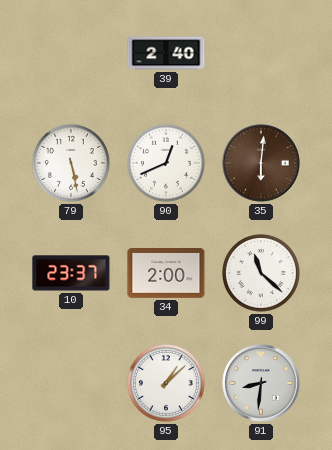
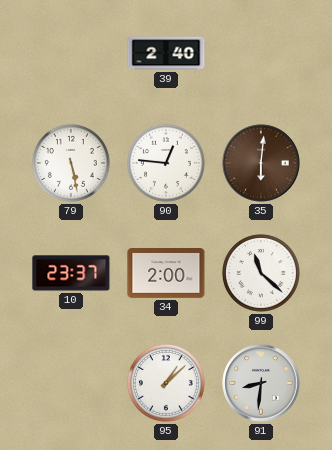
90: 12:41 -> 12:46 (166, 163)
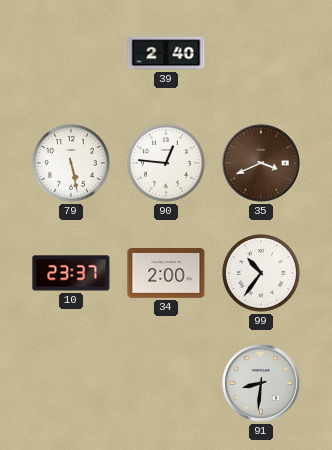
35: 6:01 -> 3:41 (261, 163)
99: 11:22 -> 10:36 (261, 273)
95: 1:08 -> none (166, 383)
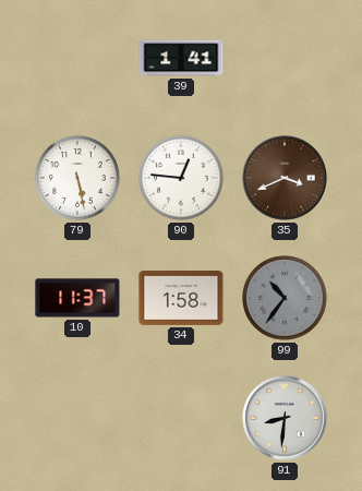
39: 2:40 -> 1:41 (181, 58)
10: 23:37 -> 11:37 (77, 298)
34: 2:00 -> 1:58 (181, 299)
99 dial: white -> grey (285, 298)
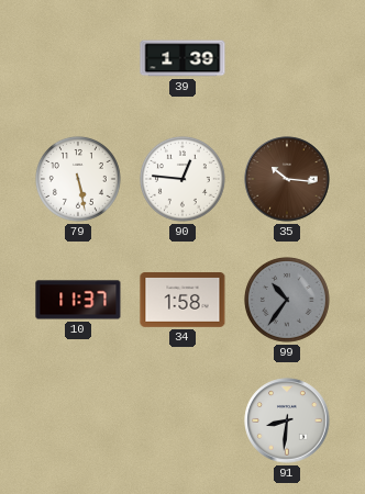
39: 1:41 -> 1:39 (182, 58)
35: 3:41 -> 10:16 (287, 179)
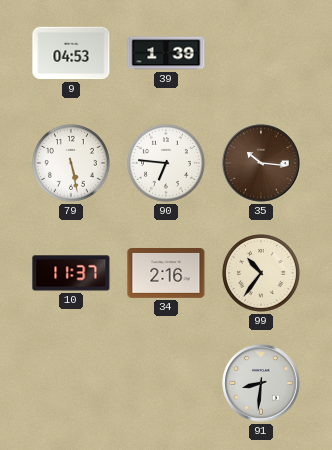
9: none -> 04:53 (71, 53)
90: 12:46 -> 6:46 (166, 163)
34: 1:58 -> 2:16 (166, 274)
99 dial: grey -> cream (261, 273)
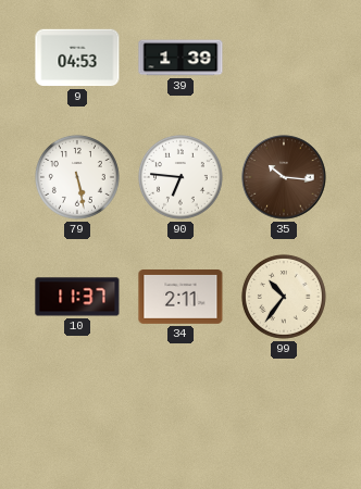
34: 2:16 -> 2:11 (180, 298)
91: 8:31 -> none (261, 383)
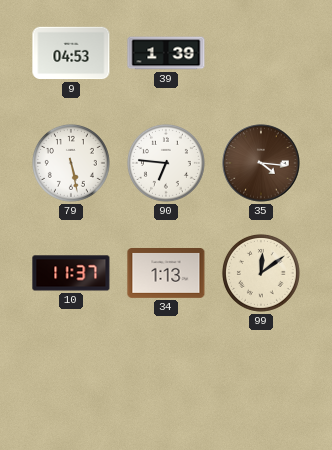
35: 10:16 -> 4:16 (261, 163)
34: 2:11 -> 1:13 (166, 274)
99: 10:36 -> 12:09 (261, 273)
